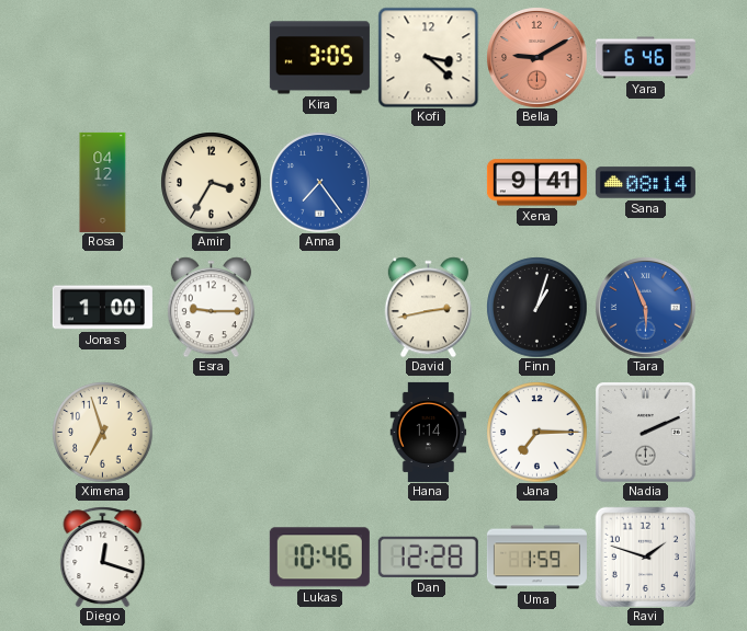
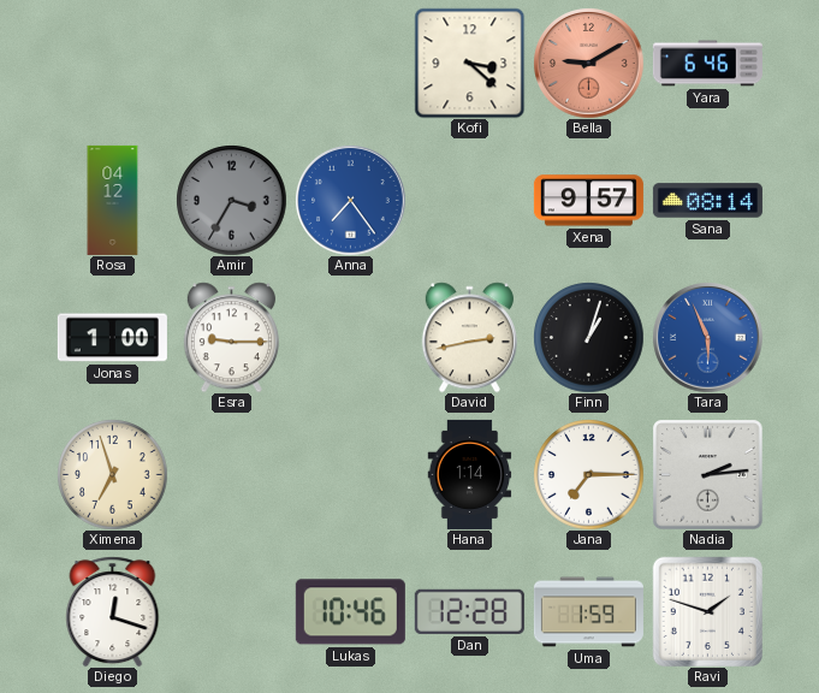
Kira: 3:05 -> none (319, 58)
Amir dial: cream -> grey (231, 200)
Xena: 9:41 -> 9:57 (588, 201)
Nadia: 2:11 -> 2:14 (707, 474)
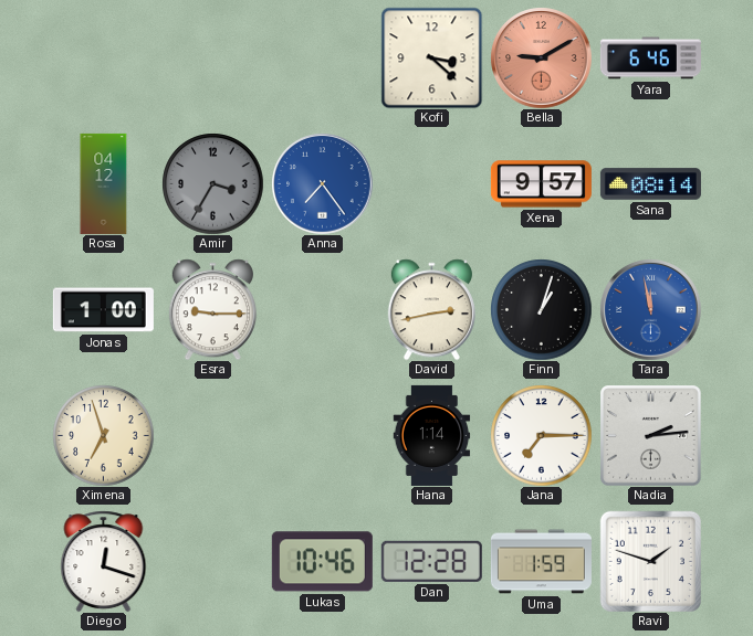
Tara: 5:56 -> 11:58 (650, 309)
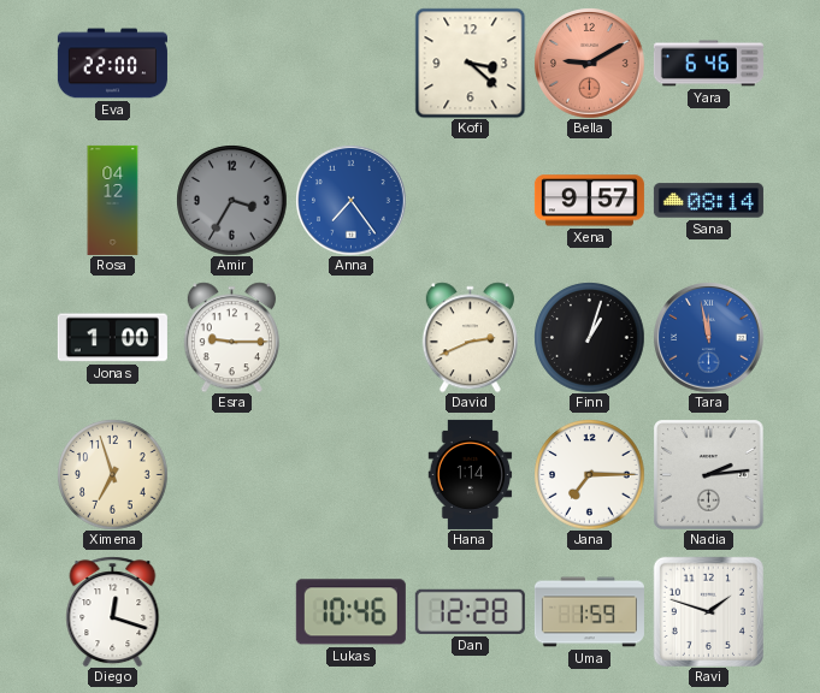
Eva: none -> 22:00 (112, 64)
David: 2:43 -> 2:41 (470, 337)
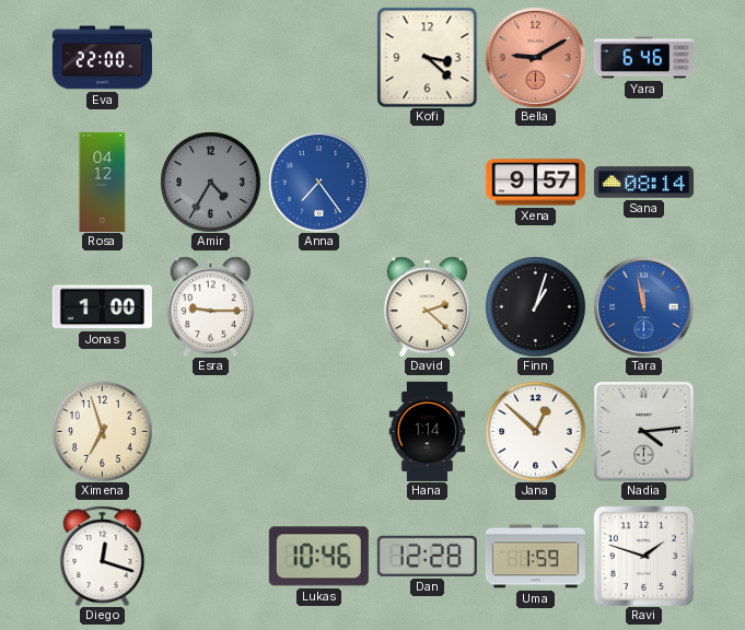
Amir: 3:35 -> 4:35 (210, 182)
David: 2:41 -> 2:22 (427, 306)
Jana: 7:15 -> 12:52 (535, 431)
Nadia: 2:14 -> 4:14 (643, 431)
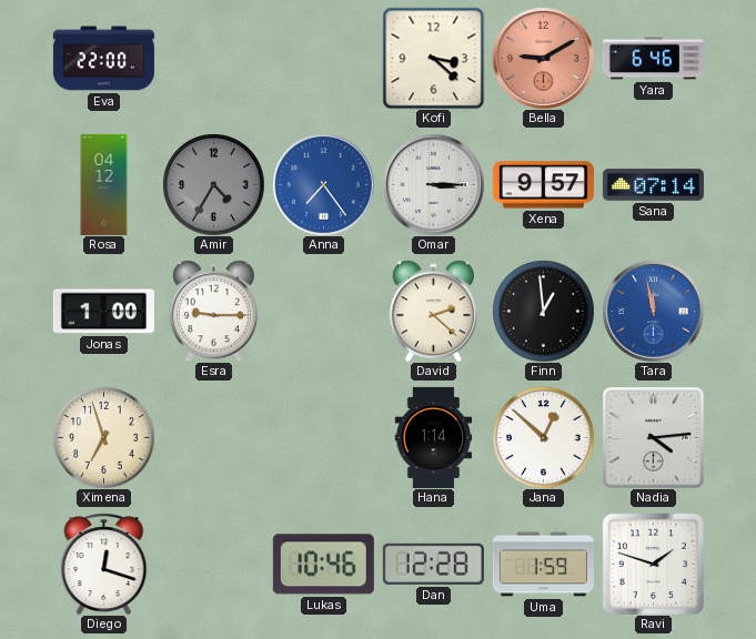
Omar: none -> 3:15 (433, 184)
Sana: 08:14 -> 07:14 (653, 185)
Finn: 1:03 -> 12:59 (543, 311)
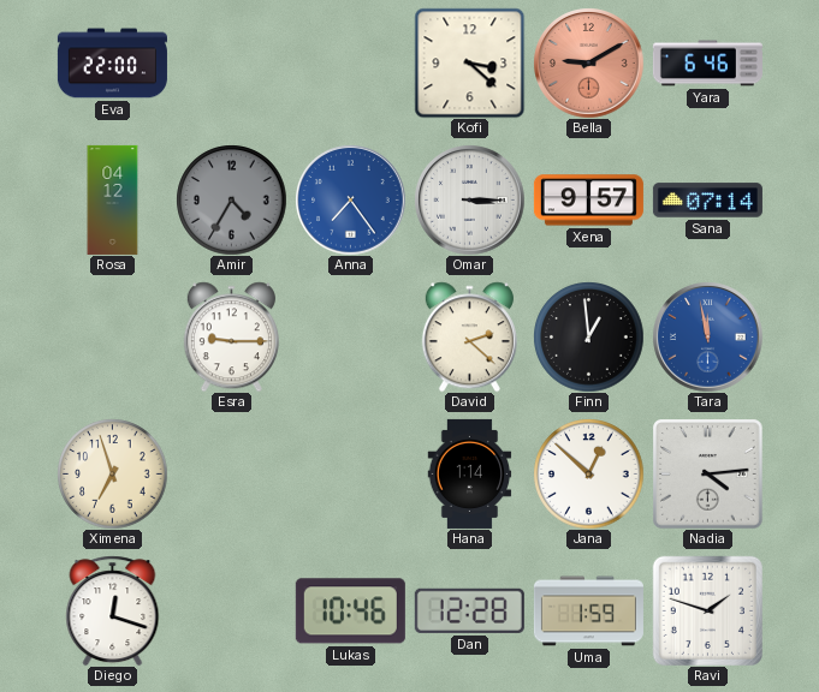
Jonas: 1:00 -> none (103, 312)
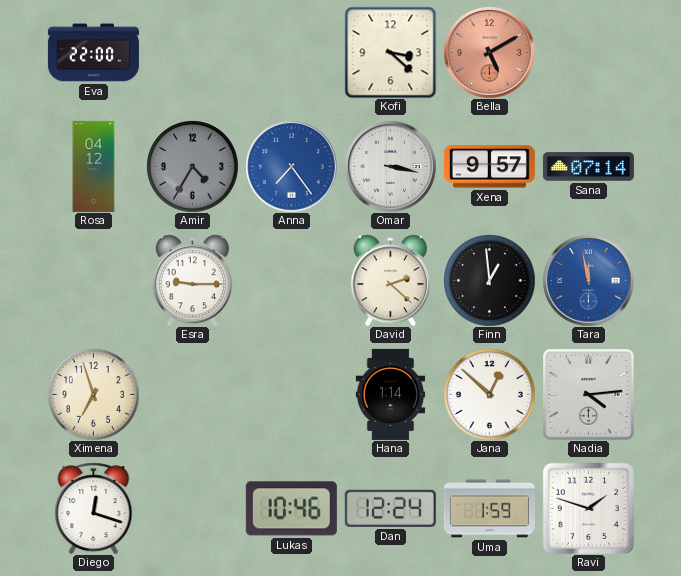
Bella: 9:10 -> 5:10 (489, 52)
Yara: 6:46 -> none (707, 64)
Omar: 3:15 -> 3:17 (390, 166)
Dan: 12:28 -> 12:24 (390, 508)
